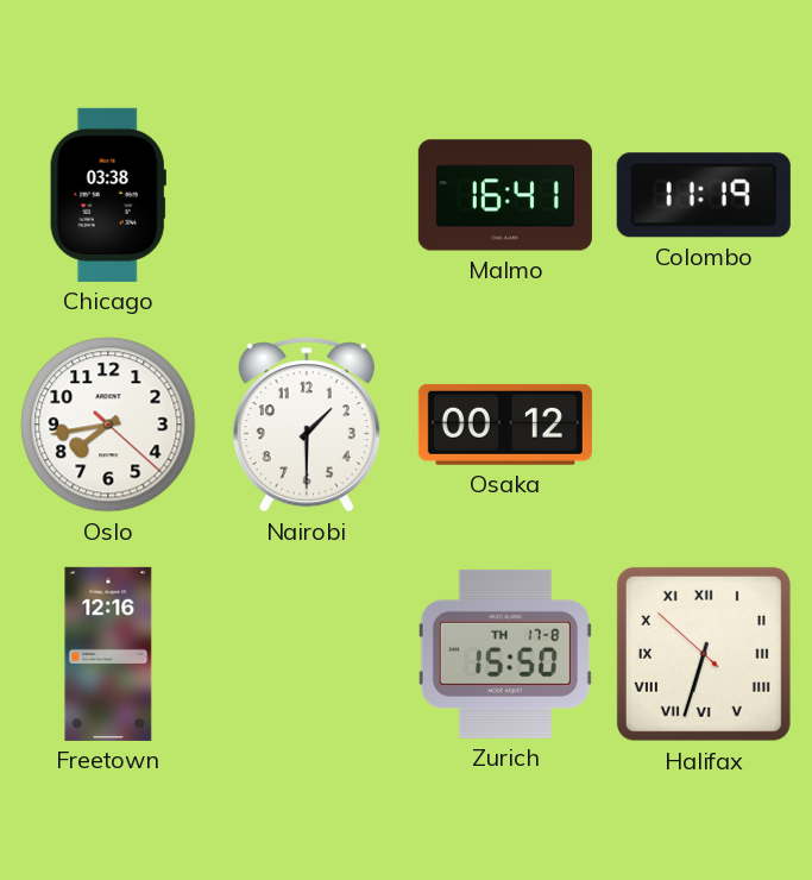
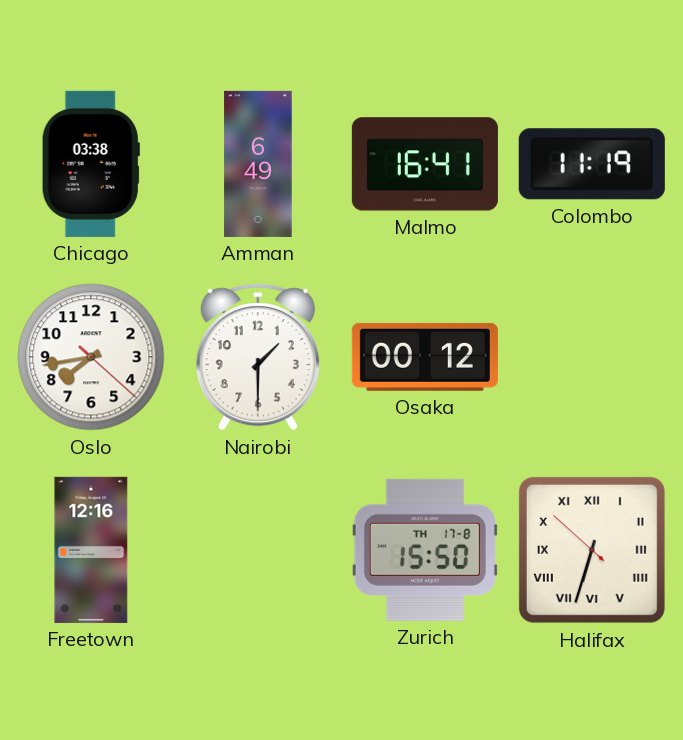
Amman: none -> 6:49 (258, 164)
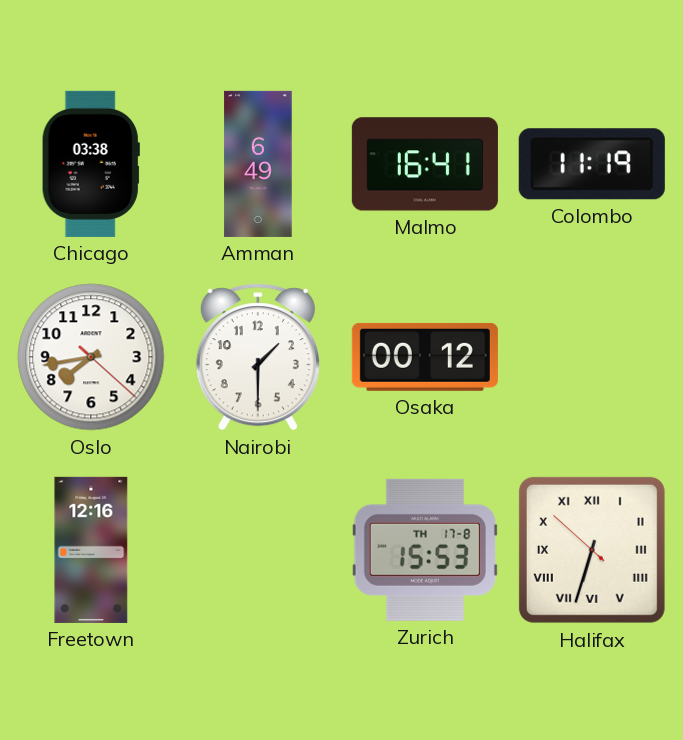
Zurich: 15:50 -> 15:53 (425, 550)
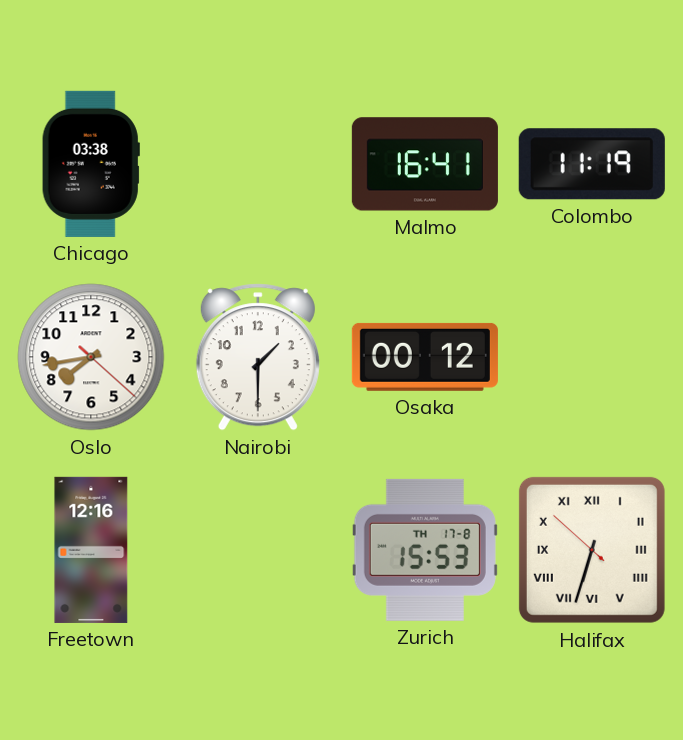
Amman: 6:49 -> none (258, 164)
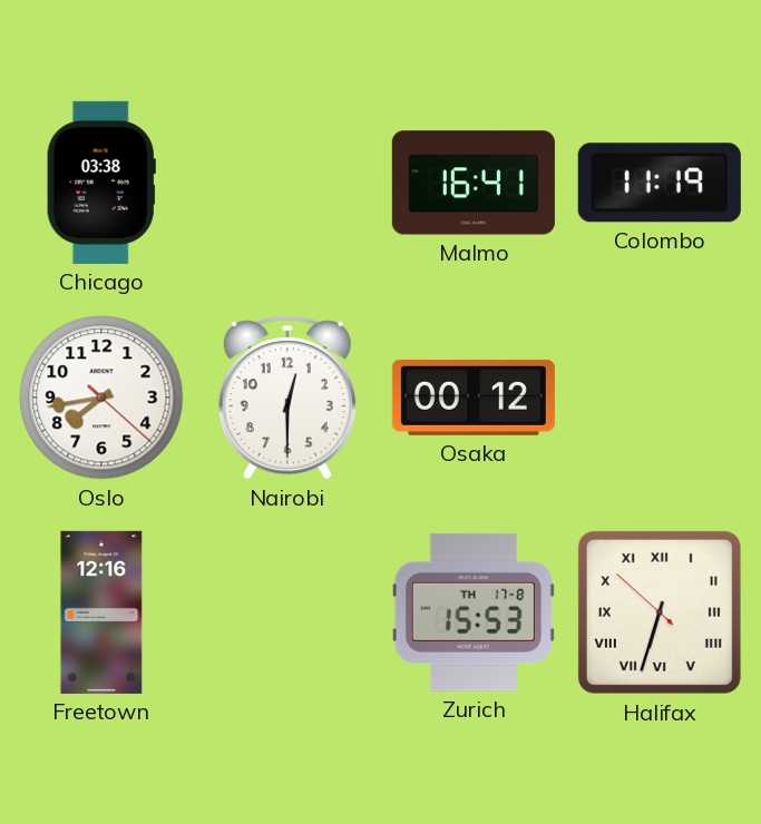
Nairobi: 1:30 -> 12:30 (287, 398)
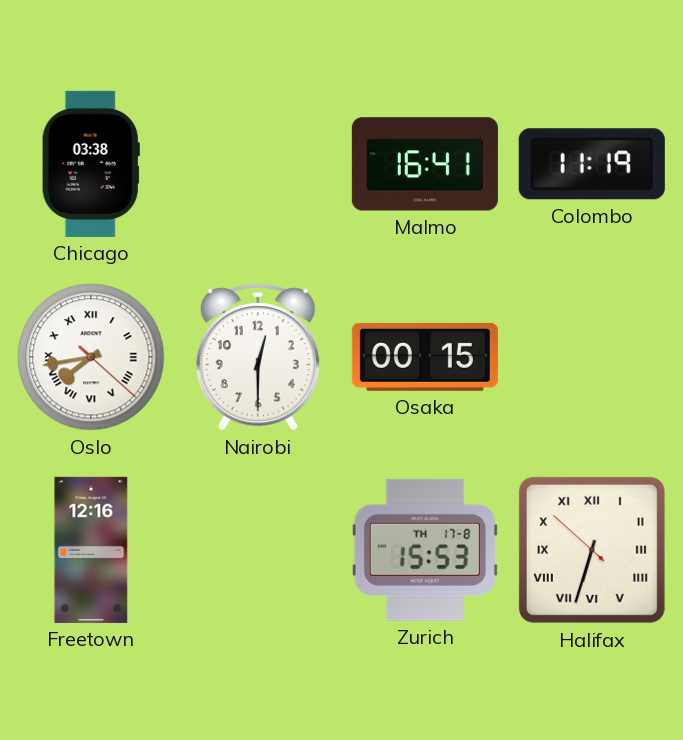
Oslo numerals: Arabic -> Roman (91, 357)
Osaka: 00:12 -> 00:15 (425, 357)
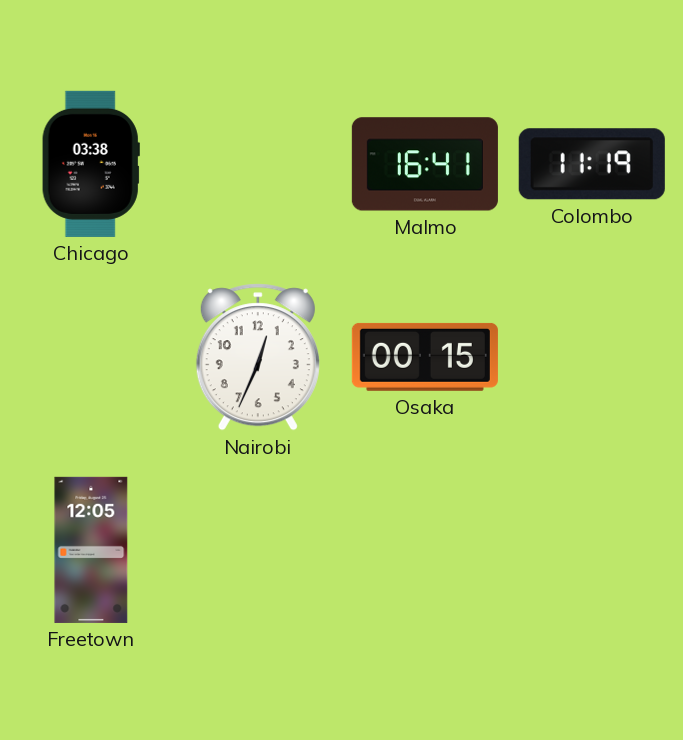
Oslo: 7:43 -> none (91, 357)
Nairobi: 12:30 -> 12:34 (258, 357)
Freetown: 12:16 -> 12:05 (91, 550)
Zurich: 15:53 -> none (425, 550)
Halifax: 6:32 -> none (592, 550)
